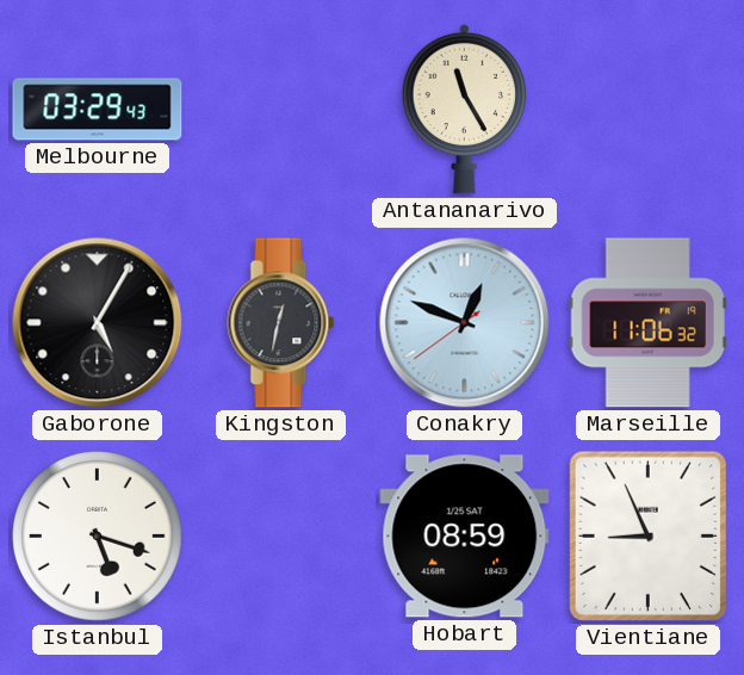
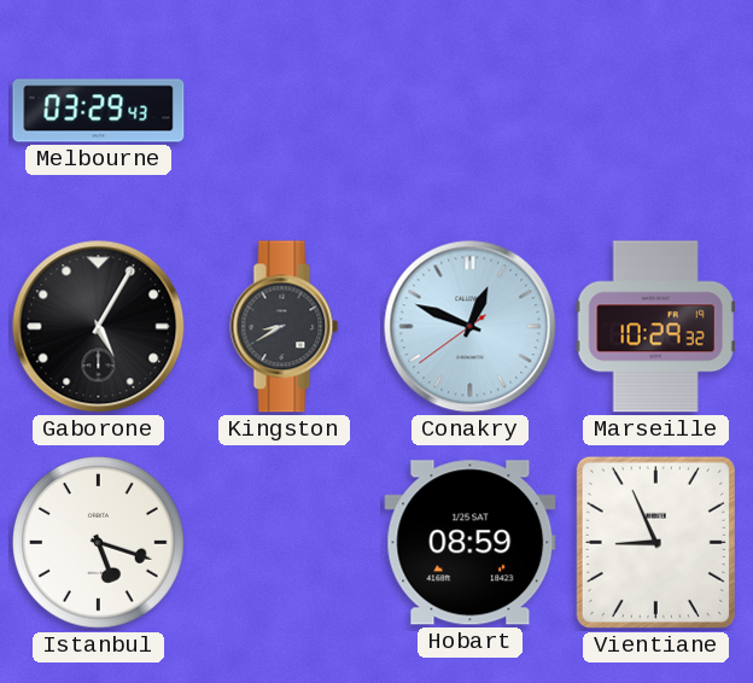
Antananarivo: 11:25 -> none (465, 109)
Kingston: 12:32 -> 8:40 (285, 327)
Marseille: 11:06 -> 10:29 (655, 327)
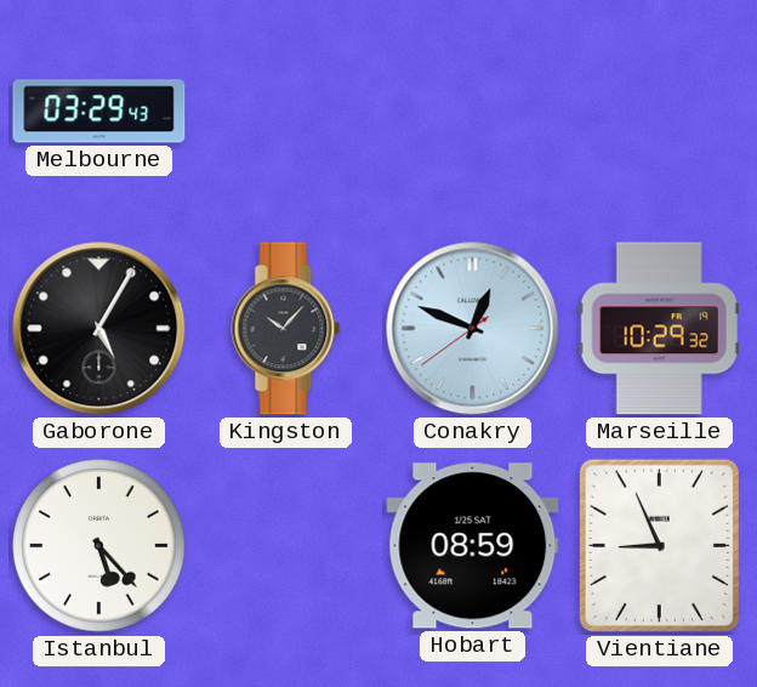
Kingston: 8:40 -> 10:07 (286, 329)
Istanbul: 5:18 -> 5:23 (99, 546)
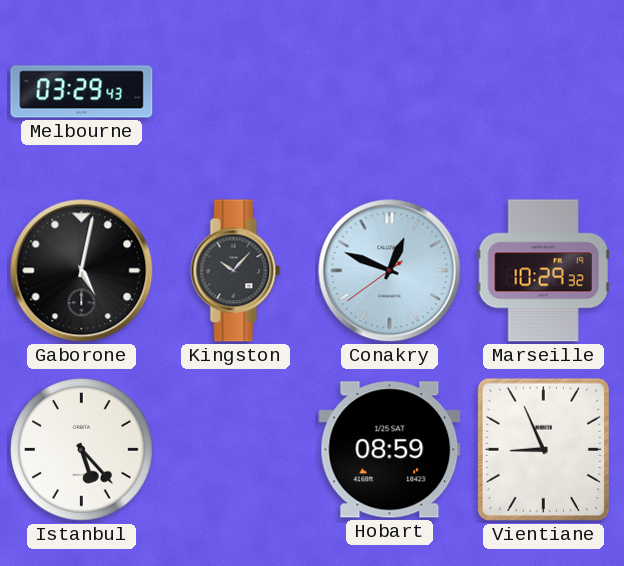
Gaborone: 5:05 -> 5:02 (82, 271)
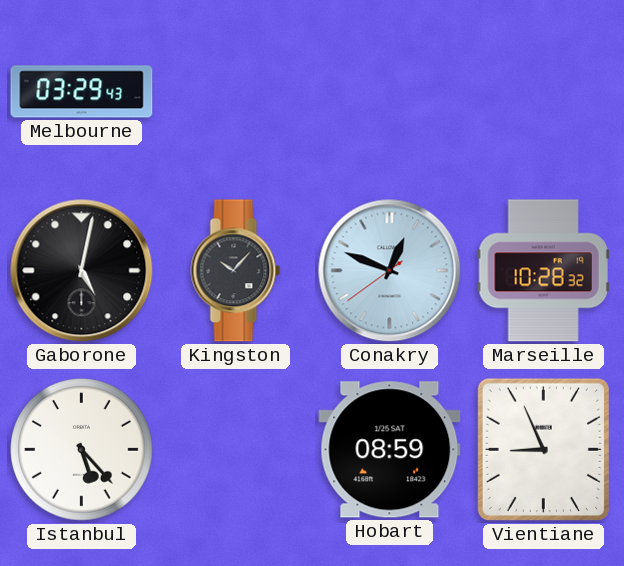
Marseille: 10:29 -> 10:28 (543, 271)
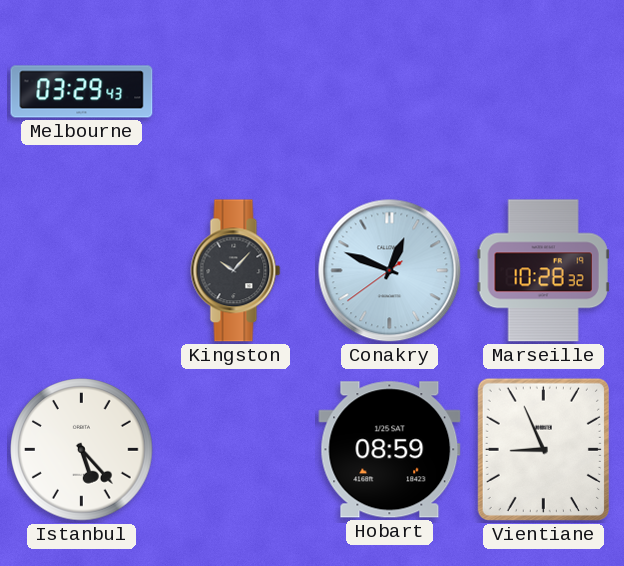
Gaborone: 5:02 -> none (82, 271)
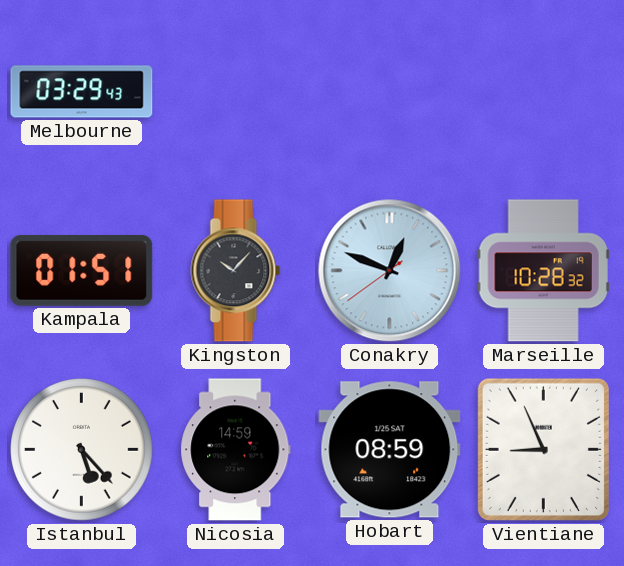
Kampala: none -> 01:51 (82, 270)
Nicosia: none -> 14:59 (236, 450)
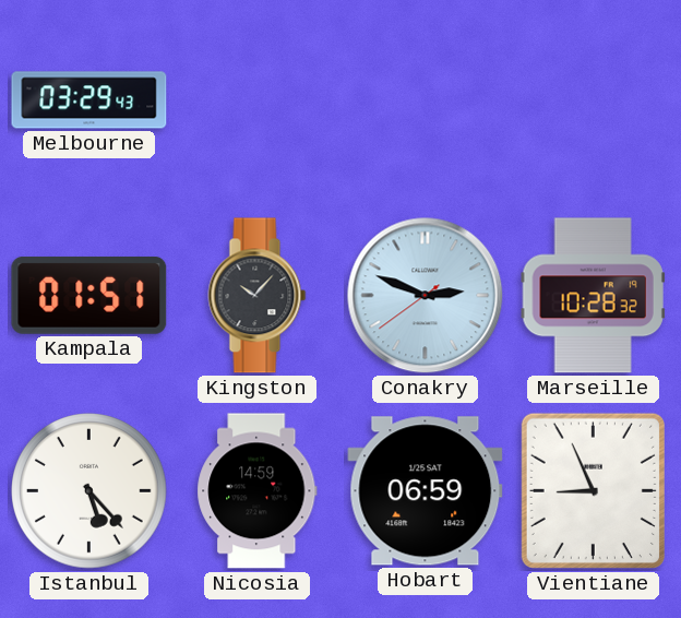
Conakry: 12:48 -> 2:48 (426, 296)
Hobart: 08:59 -> 06:59 (426, 491)
